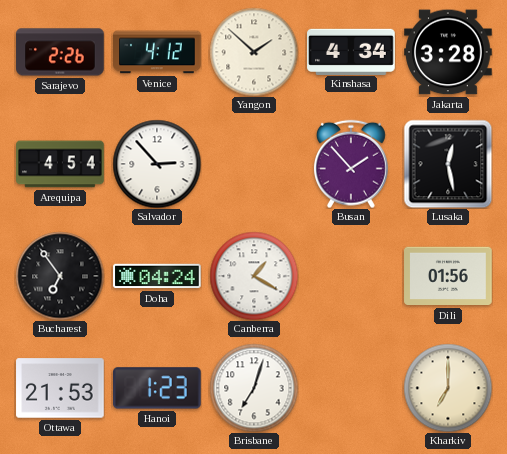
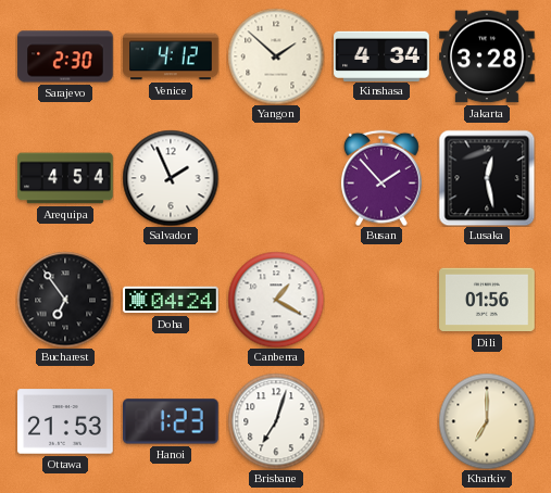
Sarajevo: 2:26 -> 2:30 (65, 56)
Salvador: 2:53 -> 1:56 (171, 178)
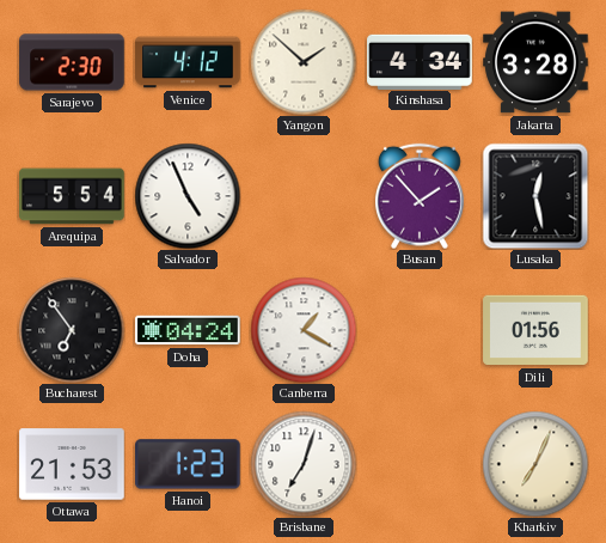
Arequipa: 4:54 -> 5:54 (72, 196)
Salvador: 1:56 -> 4:56 (188, 196)
Kharkiv: 7:00 -> 7:04 (535, 464)
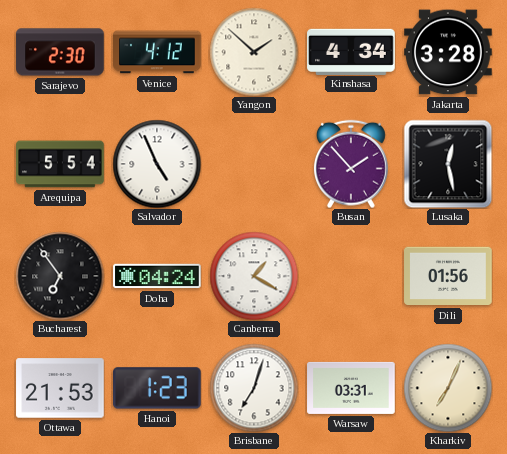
Warsaw: none -> 03:31 (351, 388)
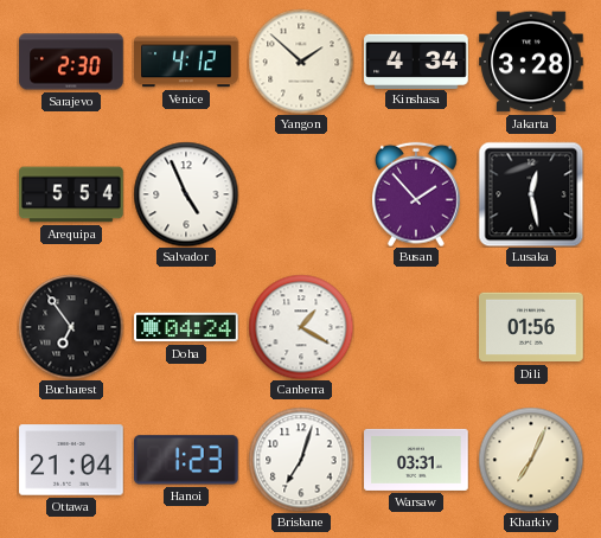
Ottawa: 21:53 -> 21:04 (71, 460)
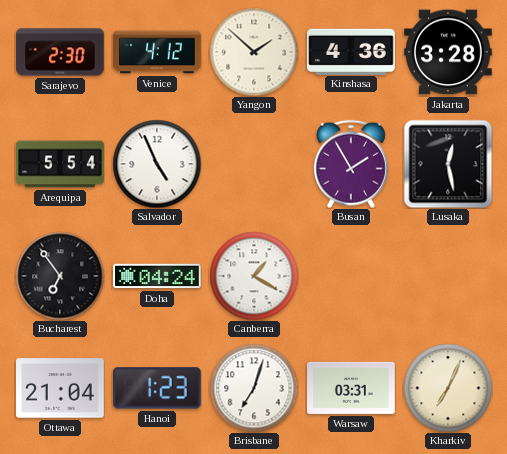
Kinshasa: 4:34 -> 4:36 (351, 51)
Busan: 1:53 -> 1:55 (351, 164)
Dili: 01:56 -> none (531, 327)
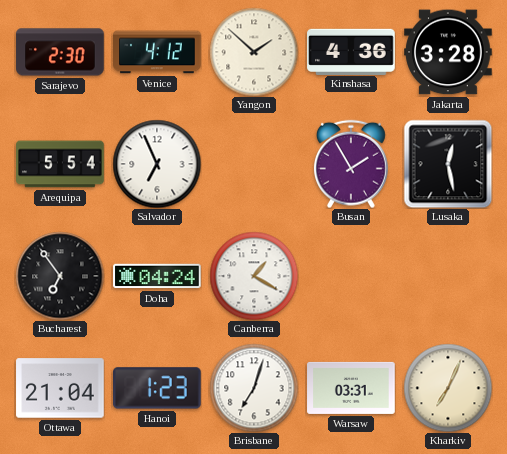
Salvador: 4:56 -> 6:56 (157, 164)
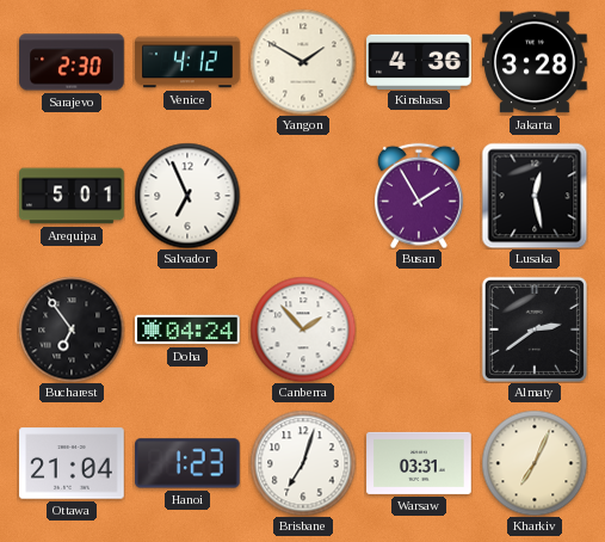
Yangon: 1:52 -> 1:50 (303, 62)
Arequipa: 5:54 -> 5:01 (72, 196)
Canberra: 1:20 -> 1:53 (303, 329)
Almaty: none -> 2:39 (535, 329)
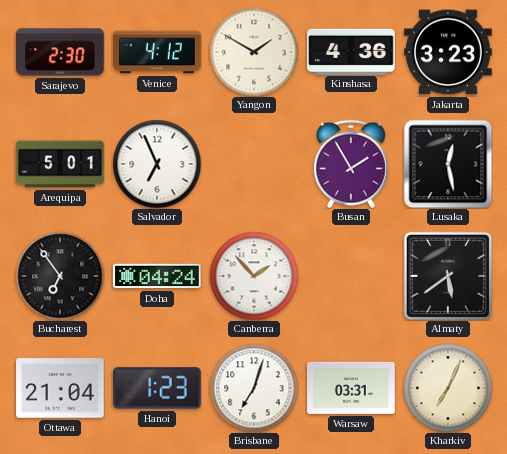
Jakarta: 3:28 -> 3:23 (448, 52)
Almaty: 2:39 -> 5:39 (448, 276)
